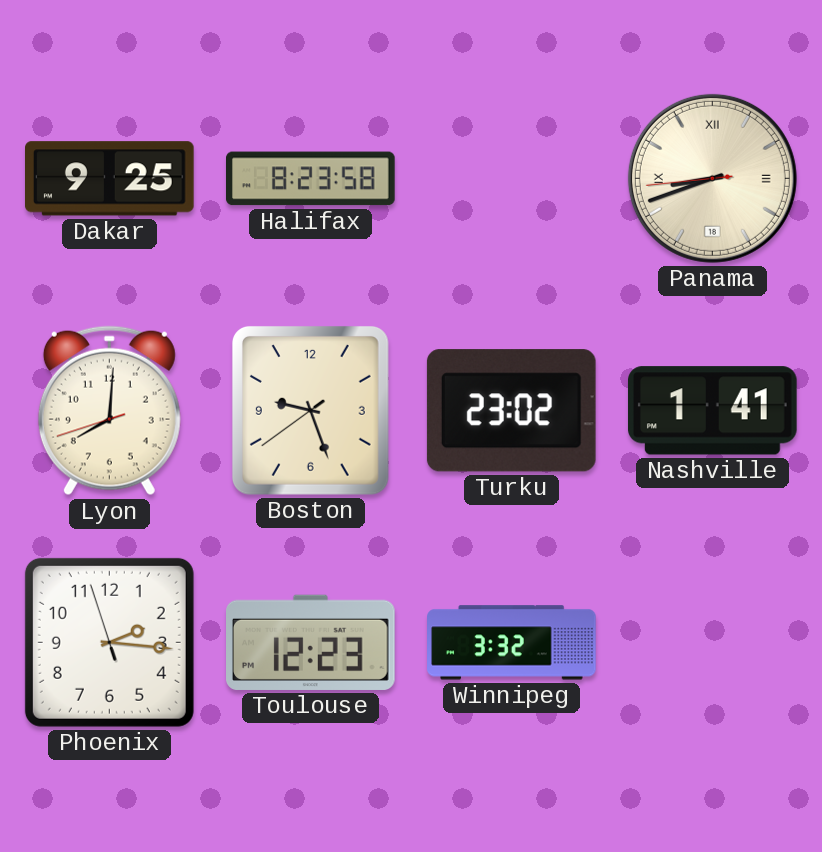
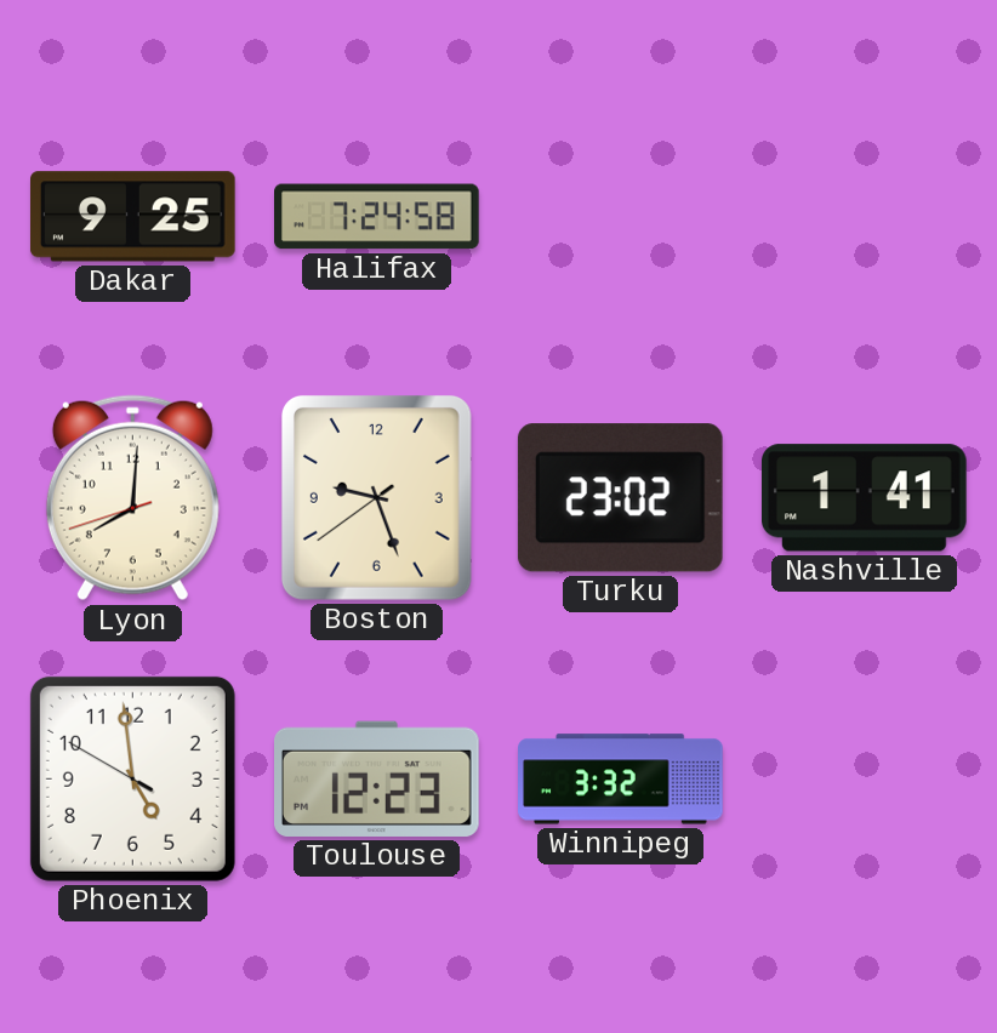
Halifax: 8:23 -> 7:24 (377, 217)
Panama: 8:41 -> none (712, 178)
Phoenix: 2:15 -> 4:58 (132, 778)
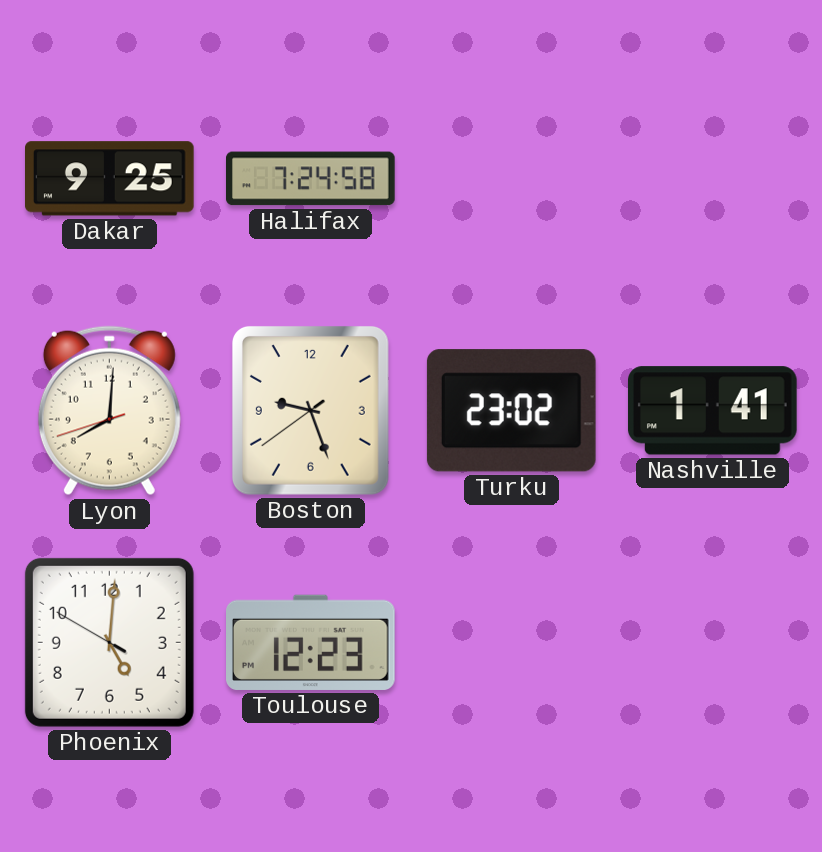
Phoenix: 4:58 -> 5:00 (109, 642)
Winnipeg: 3:32 -> none (621, 780)
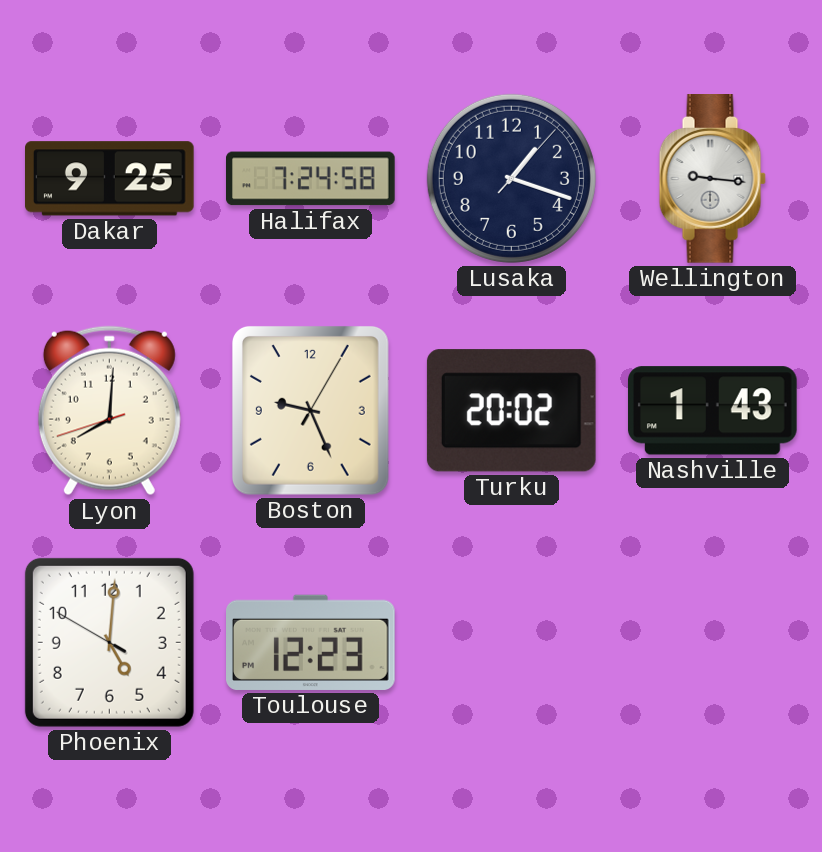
Lusaka: none -> 1:18 (511, 178)
Wellington: none -> 9:16 (712, 179)
Boston: 9:26:39 -> 9:26:05 (310, 410)
Turku: 23:02 -> 20:02 (511, 411)
Nashville: 1:41 -> 1:43 (713, 411)
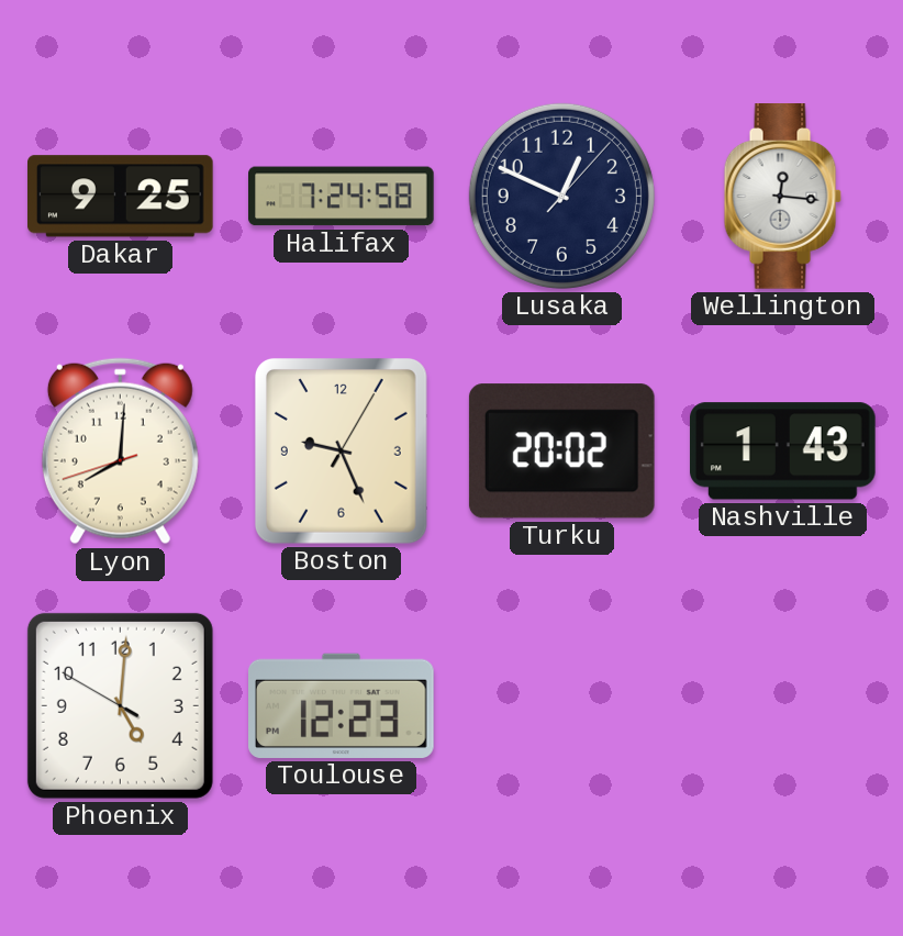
Lusaka: 1:18 -> 12:49 (561, 196)
Wellington: 9:16 -> 12:16 (782, 197)
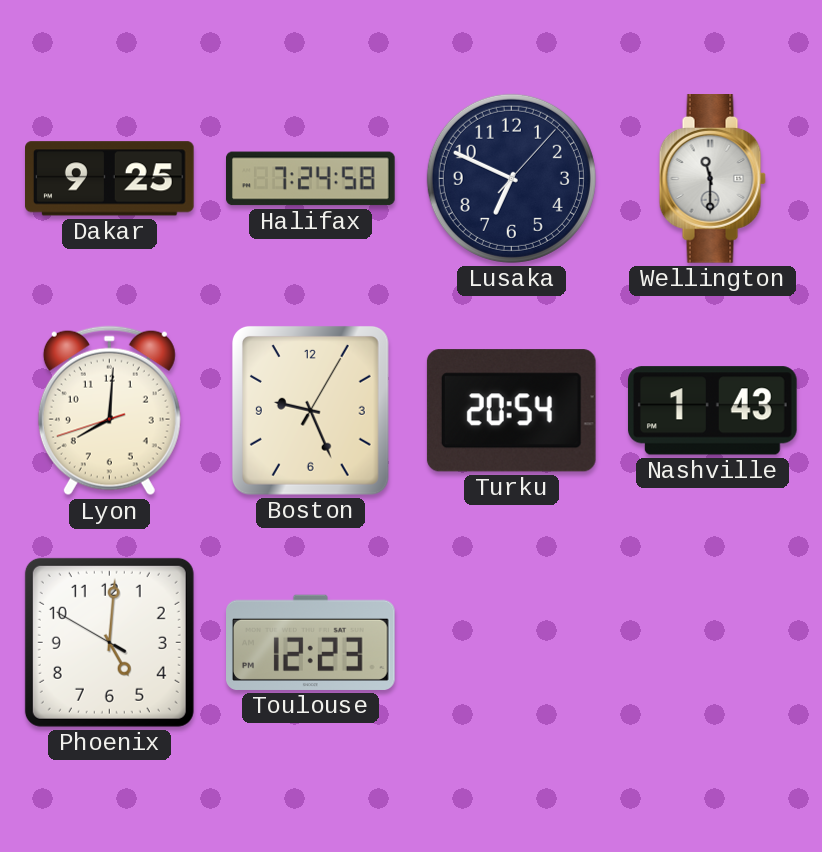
Lusaka: 12:49 -> 6:49 (511, 178)
Wellington: 12:16 -> 11:30 (712, 179)
Turku: 20:02 -> 20:54 (511, 411)
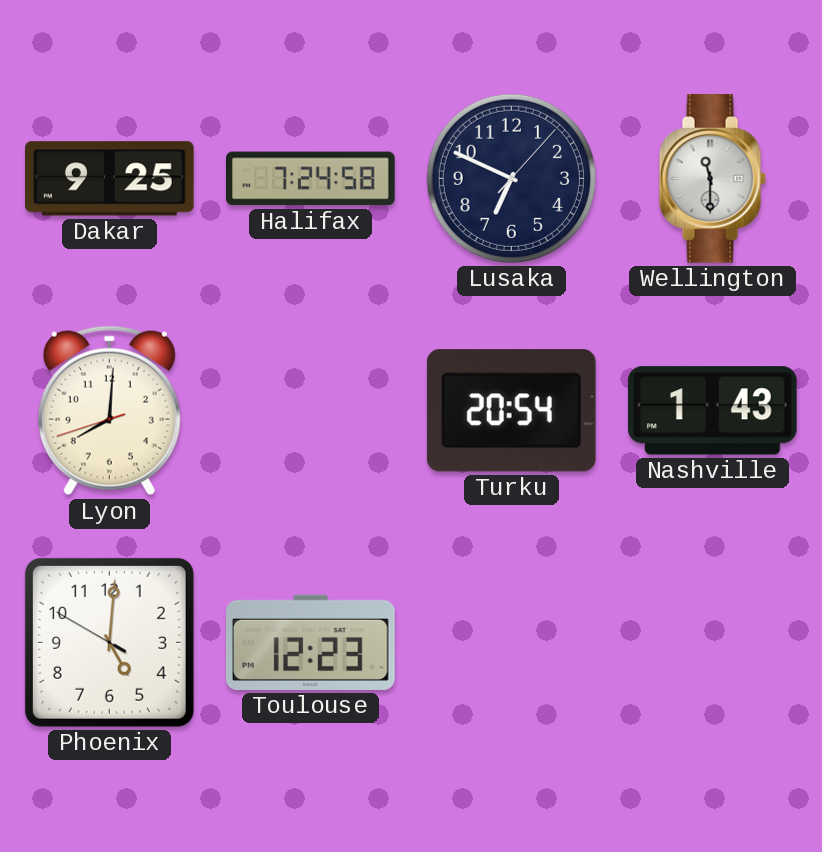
Boston: 9:26 -> none (310, 410)
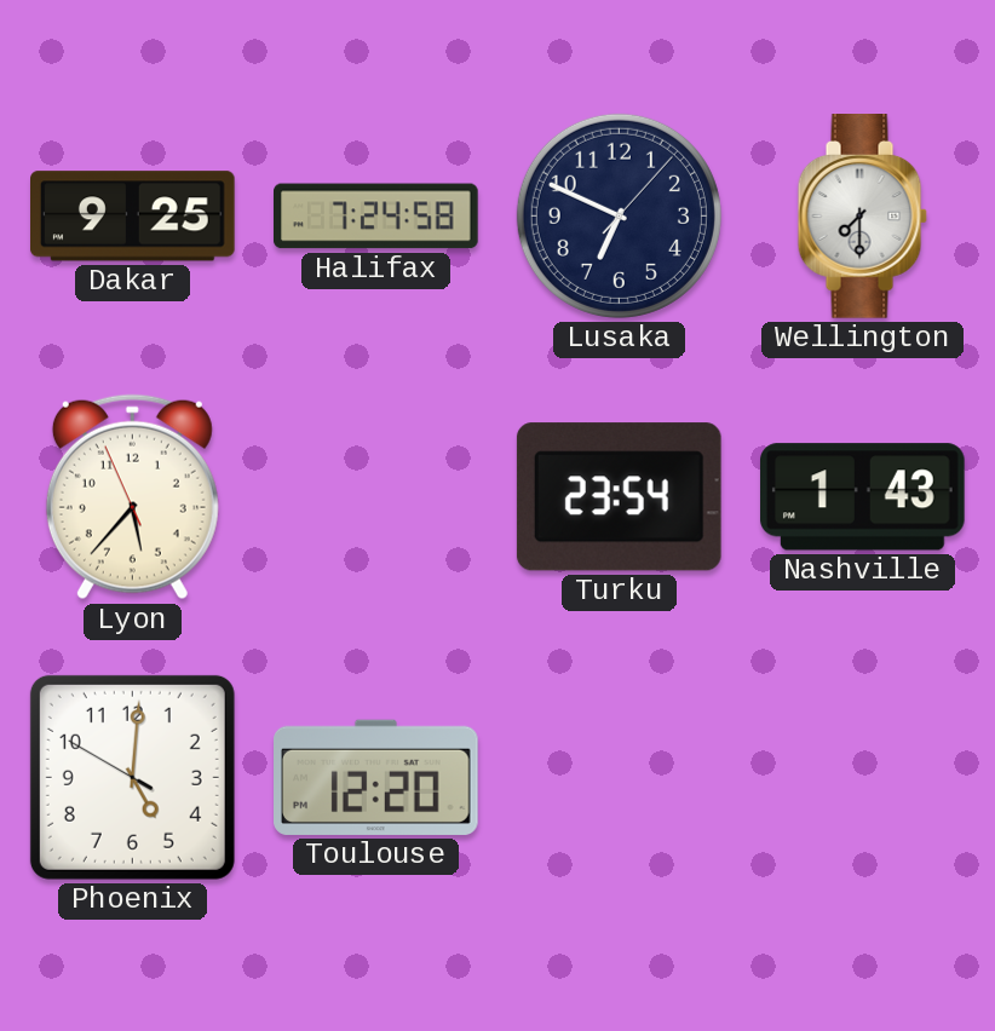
Wellington: 11:30 -> 7:30 (862, 217)
Lyon: 8:00 -> 5:36 (132, 497)
Turku: 20:54 -> 23:54 (619, 497)
Toulouse: 12:23 -> 12:20 (376, 777)
